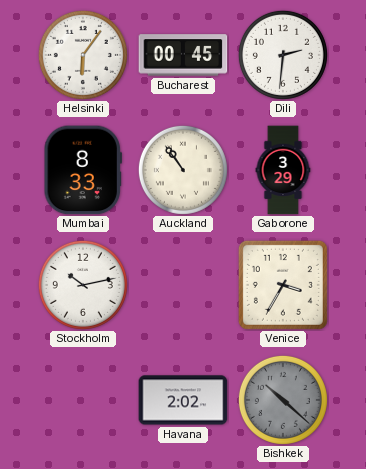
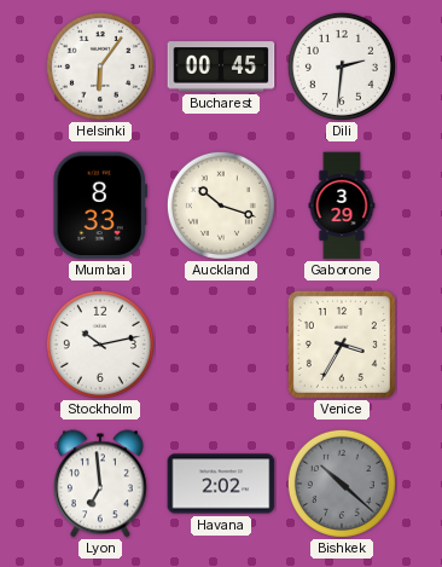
Auckland: 10:54 -> 10:18 (221, 206)
Lyon: none -> 6:59 (100, 484)
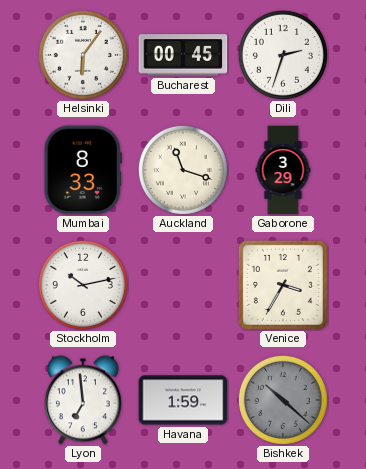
Dili: 2:31 -> 2:33 (283, 55)
Auckland: 10:18 -> 11:18 (183, 170)
Havana: 2:02 -> 1:59 (183, 400)
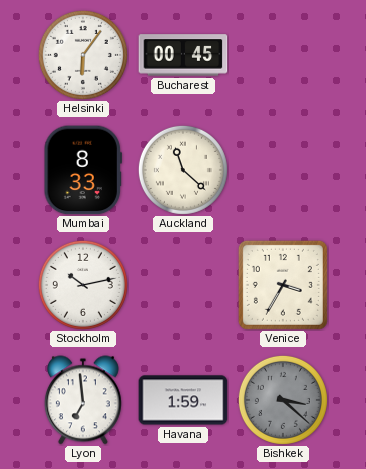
Dili: 2:33 -> none (283, 55)
Auckland: 11:18 -> 11:22 (183, 170)
Gaborone: 3:29 -> none (283, 170)
Bishkek: 10:22 -> 3:22 (283, 400)
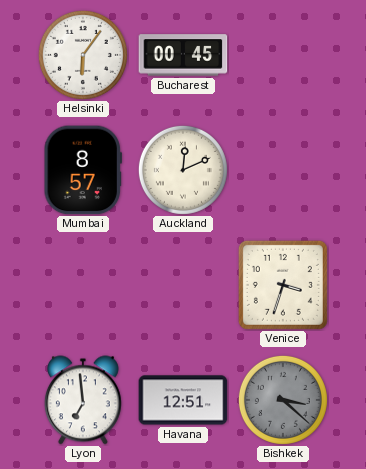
Mumbai: 8:33 -> 8:57 (82, 170)
Auckland: 11:22 -> 12:11 (183, 170)
Stockholm: 10:13 -> none (83, 285)
Venice: 3:35 -> 3:33 (283, 285)
Havana: 1:59 -> 12:51 (183, 400)
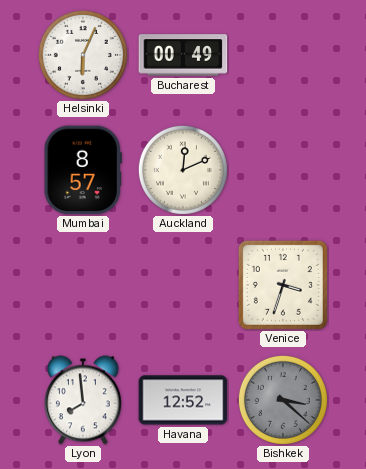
Helsinki: 6:06 -> 6:04 (83, 55)
Bucharest: 00:45 -> 00:49 (183, 55)
Lyon: 6:59 -> 7:59 (83, 400)
Havana: 12:51 -> 12:52 (183, 400)
